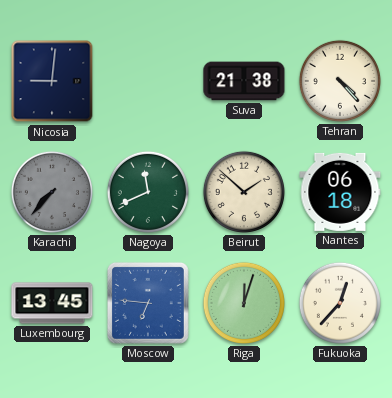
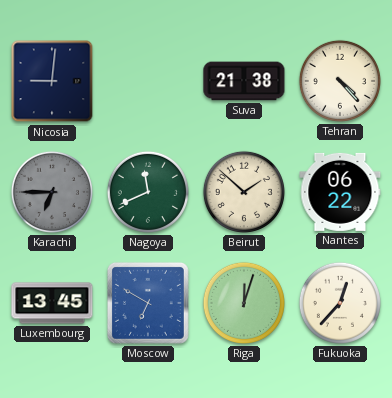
Karachi: 7:37 -> 6:45 (52, 192)
Nantes: 06:18 -> 06:22 (340, 192)
Moscow: 6:46 -> 6:50 (148, 303)
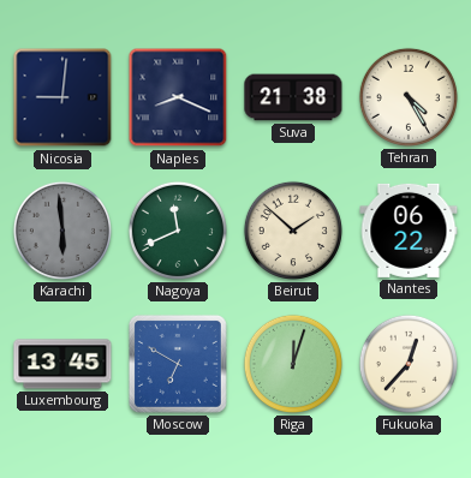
Naples: none -> 8:19 (178, 97)
Tehran: 4:23 -> 4:25 (409, 97)
Karachi: 6:45 -> 5:59 (62, 231)
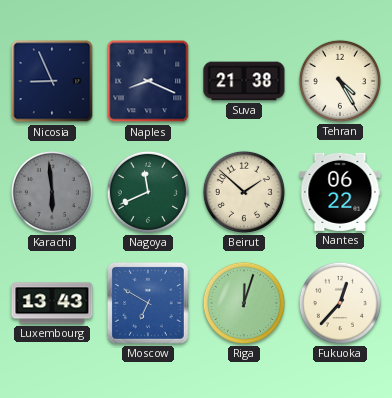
Nicosia: 9:01 -> 8:56 (52, 81)
Luxembourg: 13:45 -> 13:43 (52, 303)
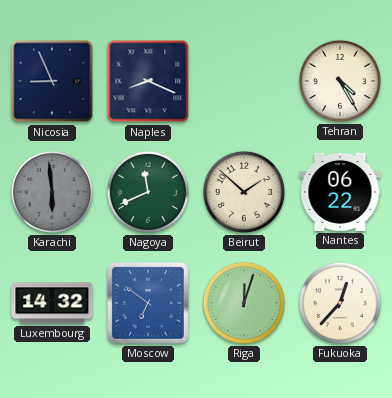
Suva: 21:38 -> none (244, 81)
Luxembourg: 13:43 -> 14:32 (52, 303)
Moscow: 6:50 -> 6:51 (148, 303)
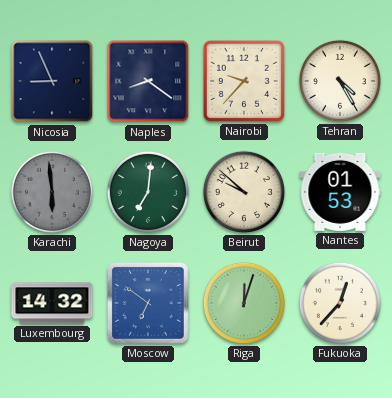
Naples: 8:19 -> 8:21 (148, 81)
Nairobi: none -> 9:37 (244, 81)
Nagoya: 11:41 -> 7:01 (148, 192)
Beirut: 1:52 -> 9:52 (244, 192)
Nantes: 06:22 -> 01:53 (340, 192)
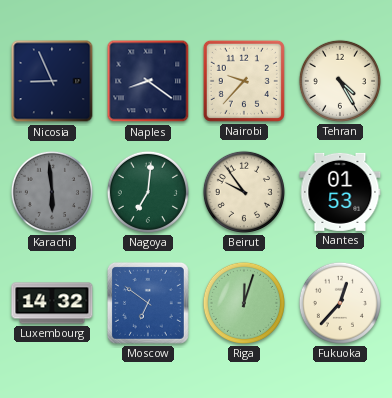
Beirut: 9:52 -> 9:54 (244, 192)
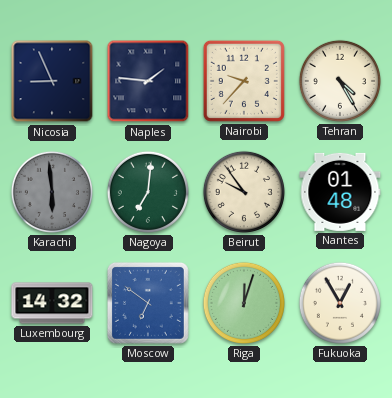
Naples: 8:21 -> 1:46 (148, 81)
Nantes: 01:53 -> 01:48 (340, 192)
Fukuoka: 12:37 -> 12:55 (340, 303)
